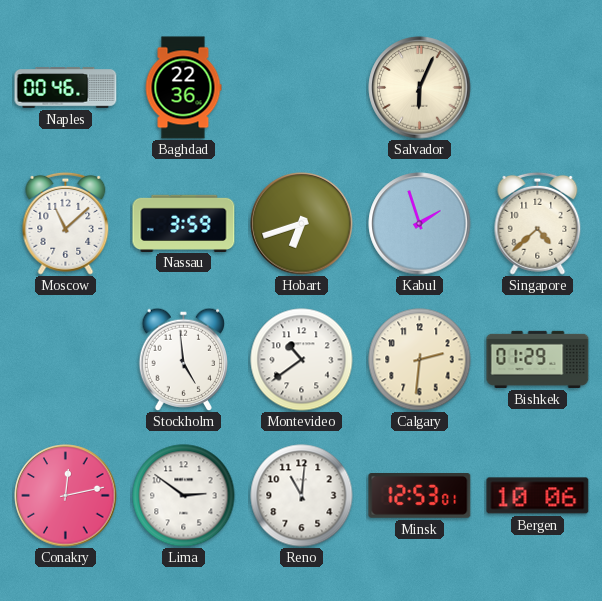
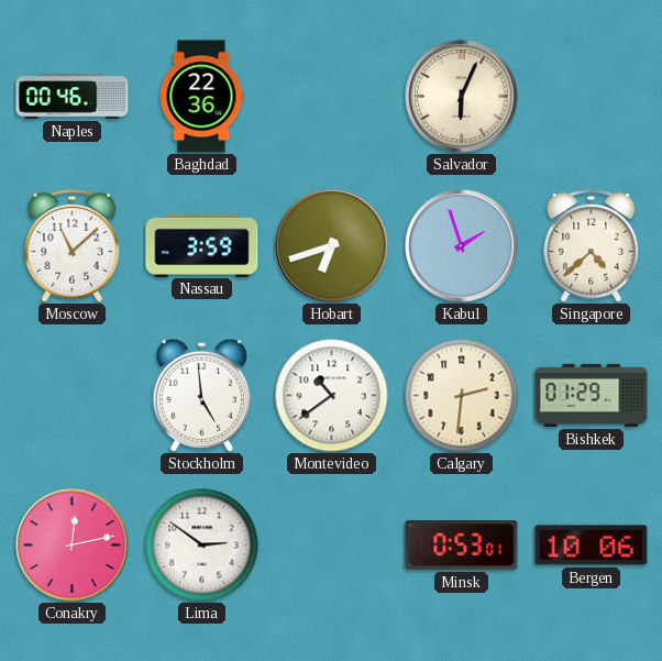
Reno: 11:01 -> none (302, 496)
Minsk: 12:53 -> 0:53 (462, 546)
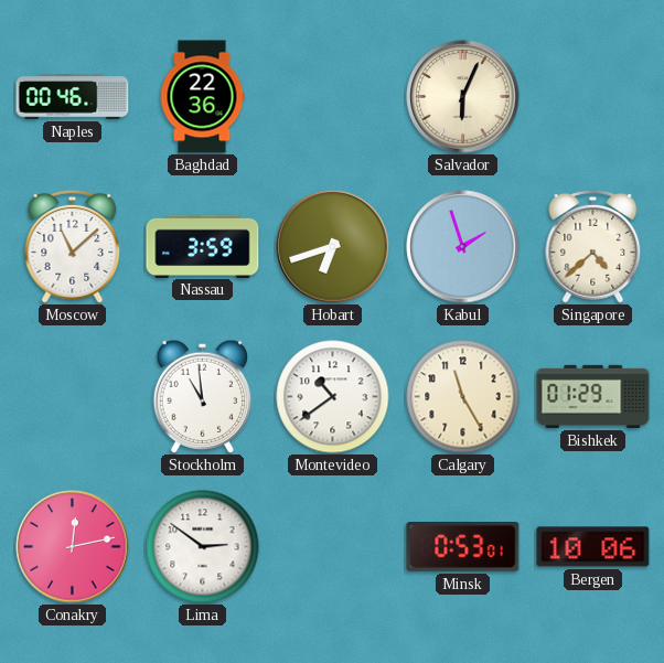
Stockholm: 4:59 -> 10:59 (202, 396)
Calgary: 2:31 -> 11:25 (463, 397)
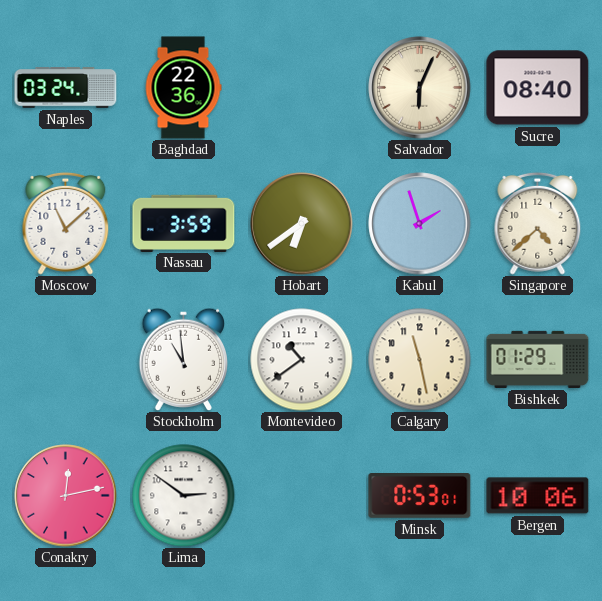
Naples: 00:46 -> 03:24 (66, 88)
Sucre: none -> 08:40 (538, 88)
Hobart: 6:42 -> 6:39 (302, 224)
Calgary: 11:25 -> 11:28 (420, 360)
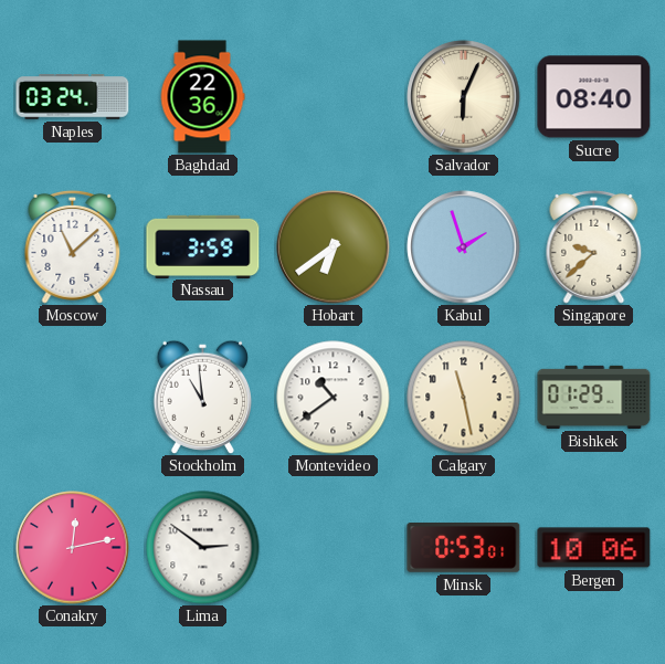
Singapore: 4:38 -> 9:38 (594, 246)
